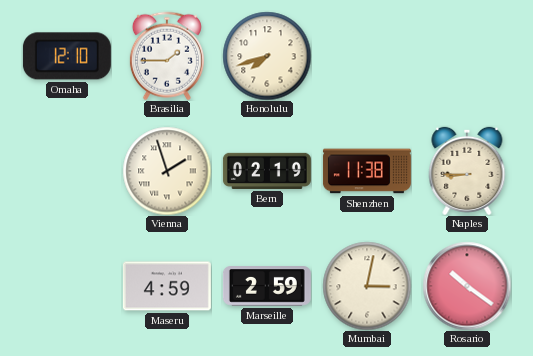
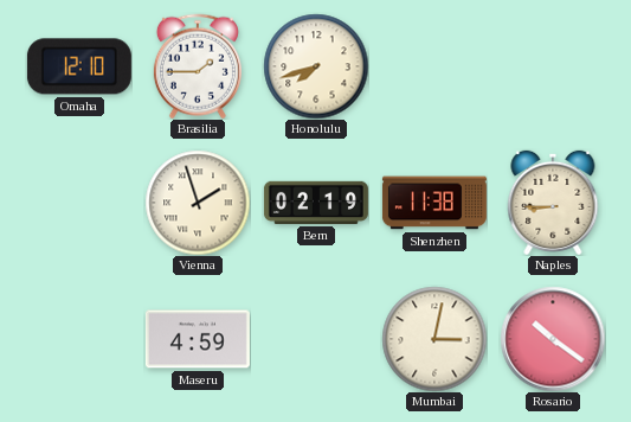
Marseille: 2:59 -> none (267, 287)
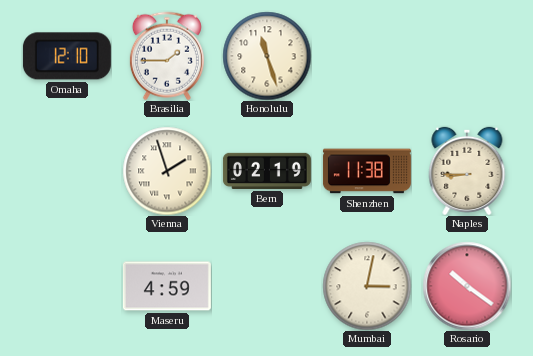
Honolulu: 7:42 -> 11:27 (267, 56)
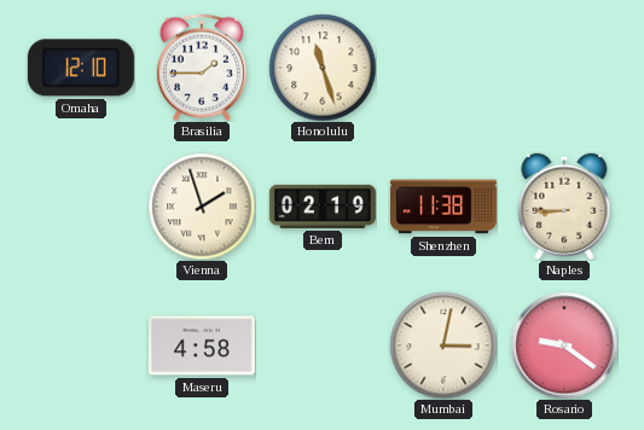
Maseru: 4:59 -> 4:58 (202, 345)
Rosario: 10:21 -> 9:21 (564, 345)
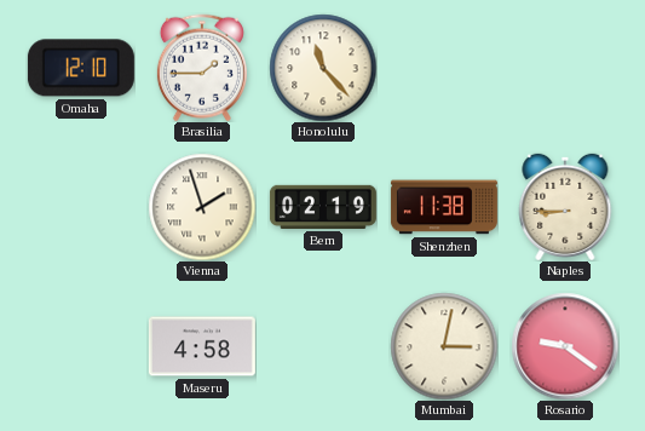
Honolulu: 11:27 -> 11:23 (323, 68)
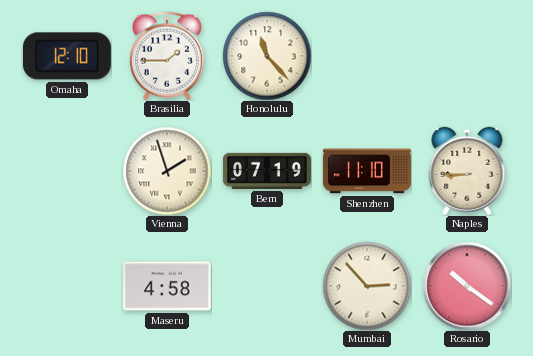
Bern: 02:19 -> 07:19 (267, 171)
Shenzhen: 11:38 -> 11:10 (367, 171)
Mumbai: 3:02 -> 2:53 (367, 286)
Rosario: 9:21 -> 10:21 (467, 286)
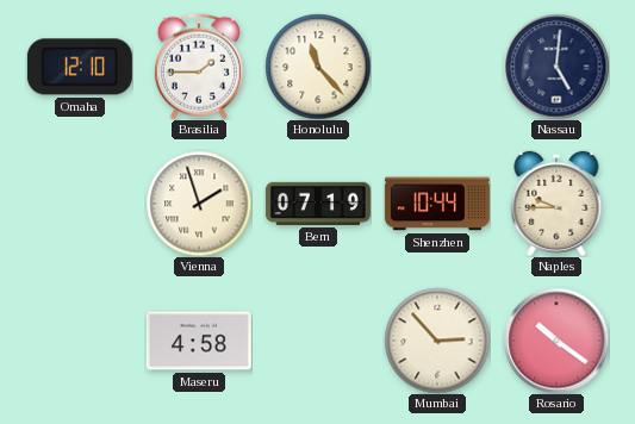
Nassau: none -> 5:01 (556, 67)
Shenzhen: 11:10 -> 10:44 (437, 204)
Naples: 8:45 -> 9:45 (556, 204)
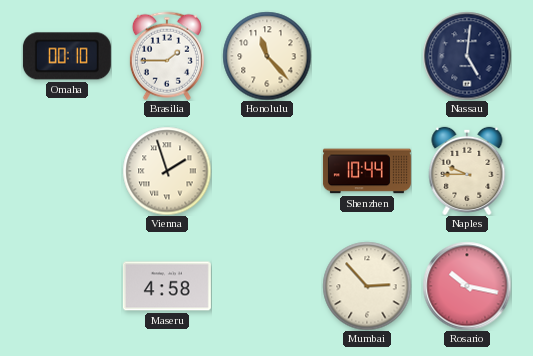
Omaha: 12:10 -> 00:10 (67, 56)
Bern: 07:19 -> none (318, 204)
Rosario: 10:21 -> 10:17 (467, 286)
